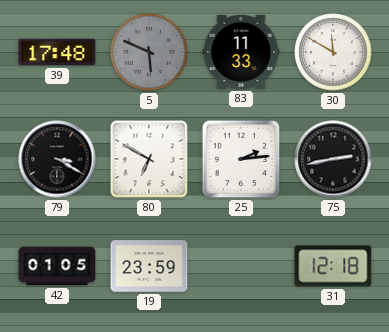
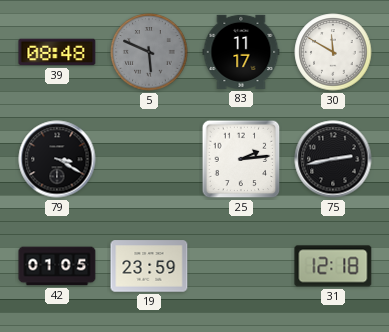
39: 17:48 -> 08:48 (57, 52)
83: 11:33 -> 11:17 (241, 52)
80: 6:50 -> none (149, 159)
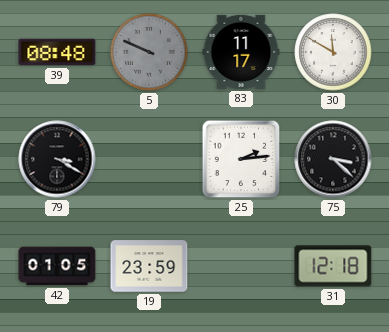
5: 5:49 -> 9:49 (149, 52)
75: 2:43 -> 3:22 (333, 159)
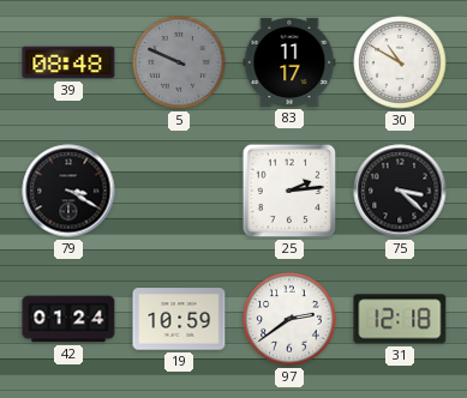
30: 11:50 -> 10:50 (400, 62)
42: 01:05 -> 01:24 (68, 319)
19: 23:59 -> 10:59 (179, 319)
97: none -> 2:39 (289, 319)
